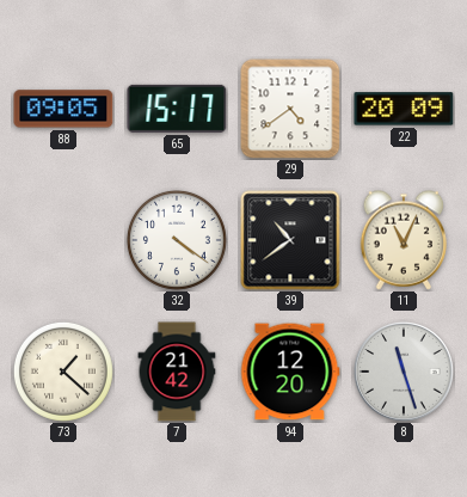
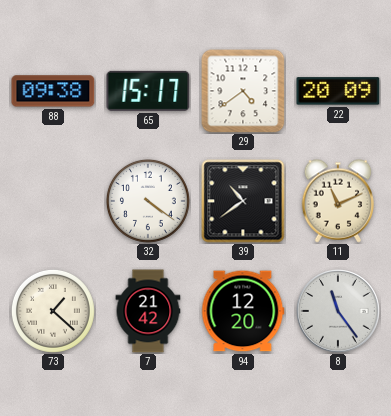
88: 09:05 -> 09:38 (53, 91)
11: 11:04 -> 11:11 (338, 201)
8: 11:27 -> 11:24 (338, 312)
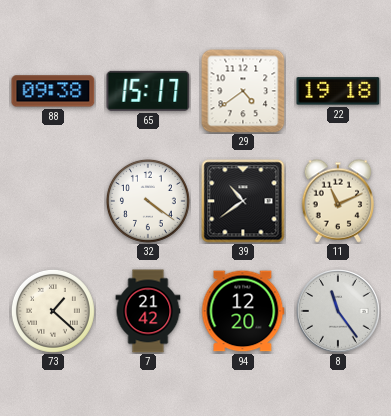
22: 20:09 -> 19:18 (338, 91)
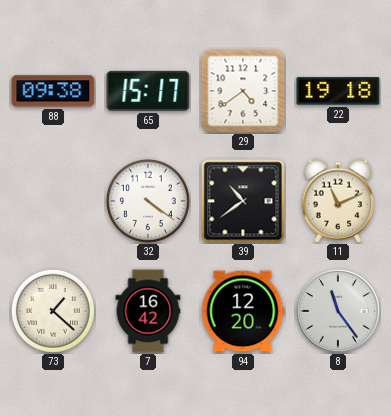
7: 21:42 -> 16:42 (148, 311)
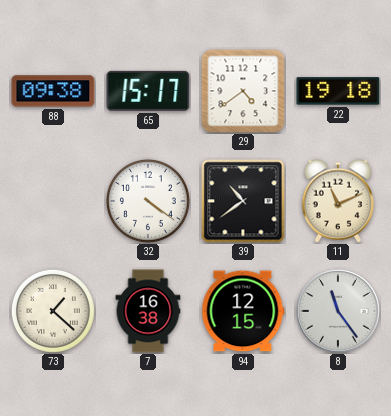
7: 16:42 -> 16:38 (148, 311)
94: 12:20 -> 12:15 (243, 311)
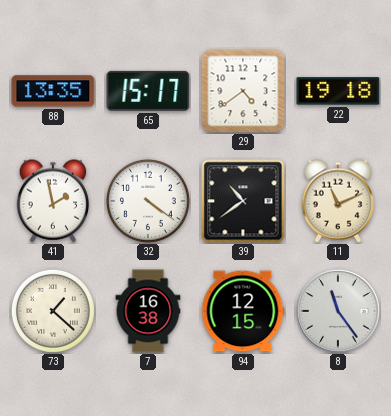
88: 09:38 -> 13:35 (53, 91)
41: none -> 1:58 (53, 201)
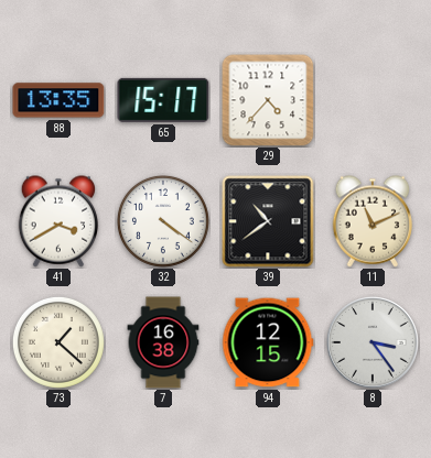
29: 4:39 -> 4:37 (268, 100)
22: 19:18 -> none (338, 91)
41: 1:58 -> 3:40 (58, 221)
8: 11:24 -> 3:24 (373, 343)
